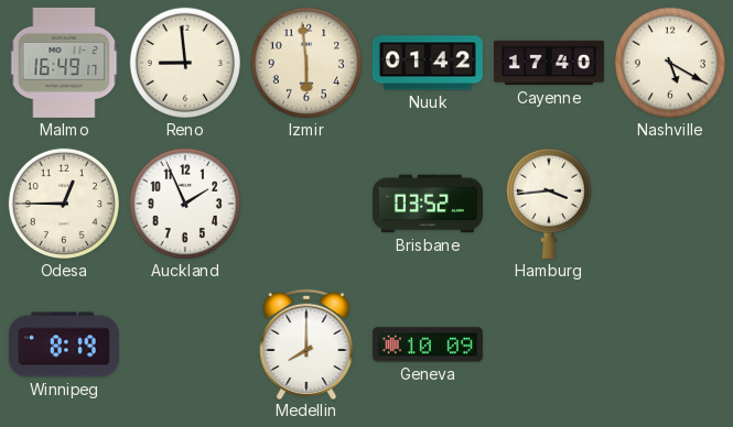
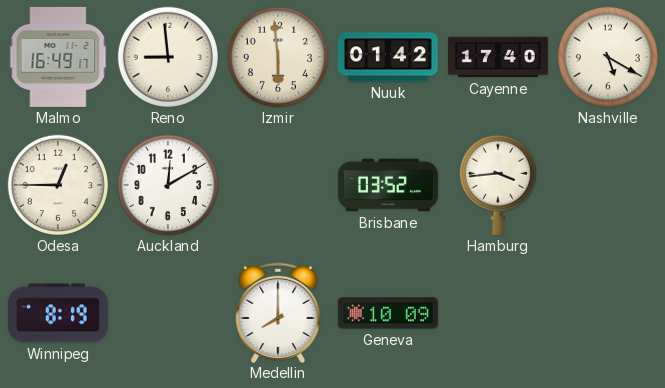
Auckland: 1:56 -> 12:10 (168, 185)
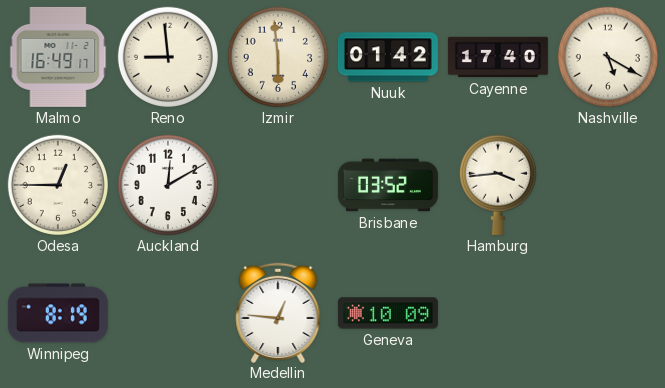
Medellin: 8:00 -> 12:46 (278, 312)
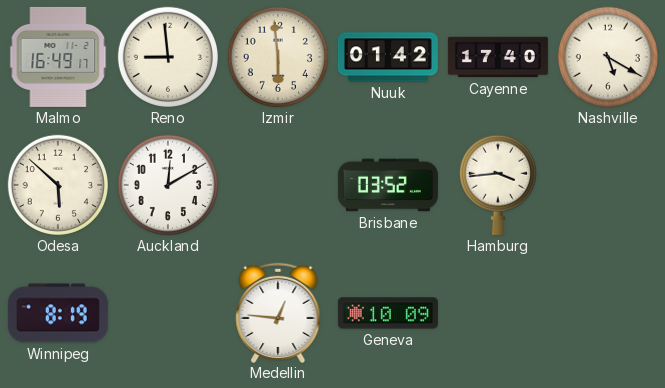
Odesa: 12:45 -> 5:52 (58, 185)
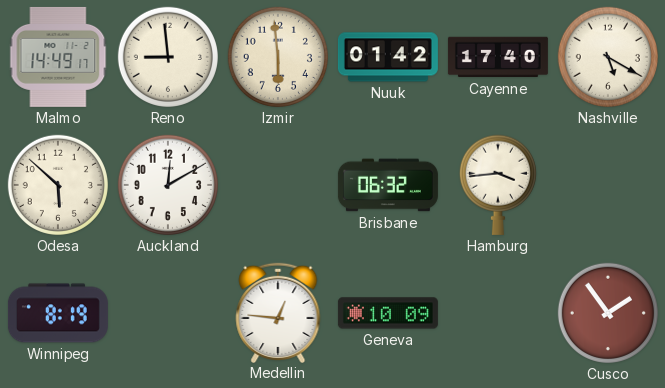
Malmo: 16:49 -> 14:49 (58, 57)
Brisbane: 03:52 -> 06:32 (388, 185)
Cusco: none -> 1:54 (608, 313)
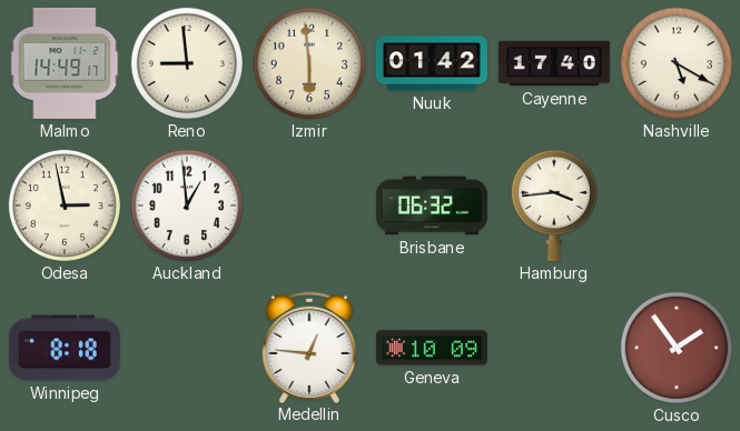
Odesa: 5:52 -> 2:58 (65, 206)
Auckland: 12:10 -> 12:59 (187, 206)
Winnipeg: 8:19 -> 8:18 (65, 348)
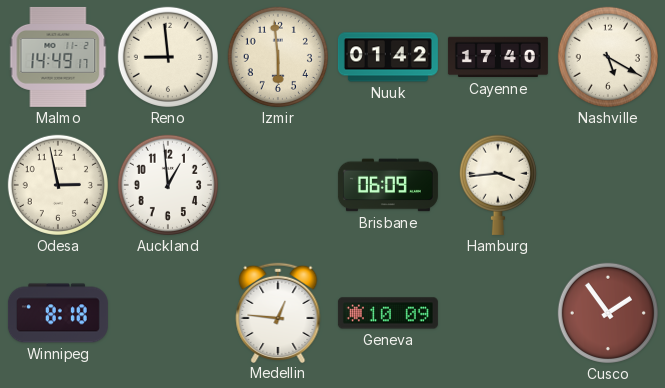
Brisbane: 06:32 -> 06:09 (388, 185)
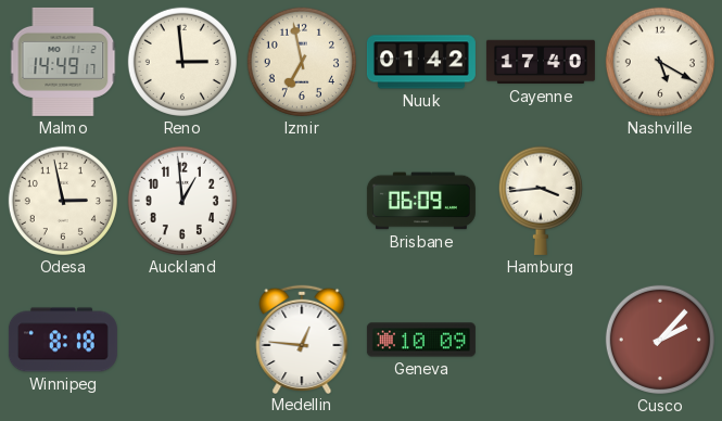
Reno: 8:59 -> 2:59 (182, 62)
Izmir: 5:59 -> 6:58 (302, 62)
Cusco: 1:54 -> 2:07 (660, 340)
